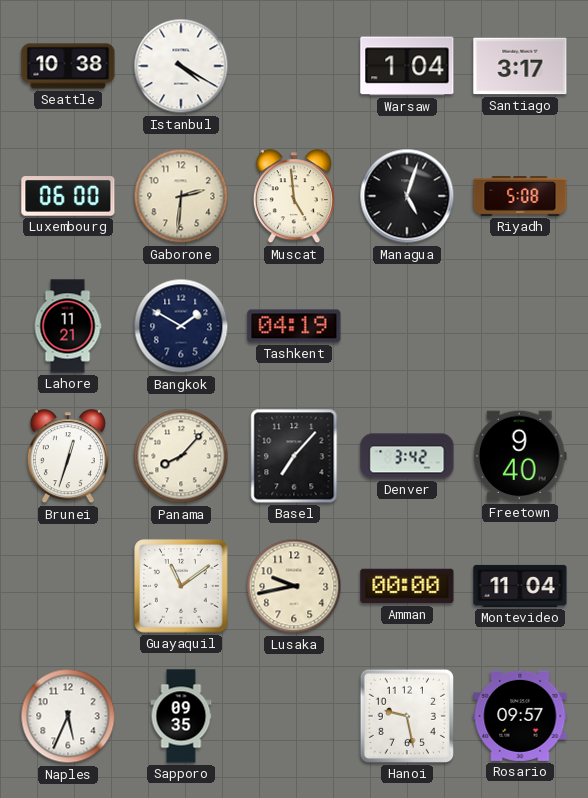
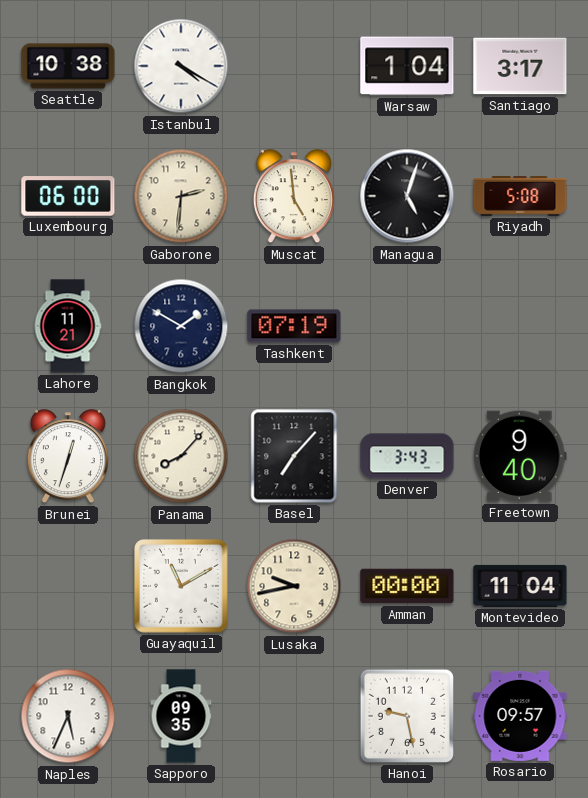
Tashkent: 04:19 -> 07:19 (294, 326)
Denver: 3:42 -> 3:43 (407, 456)
Guayaquil: 11:09 -> 11:10 (181, 586)
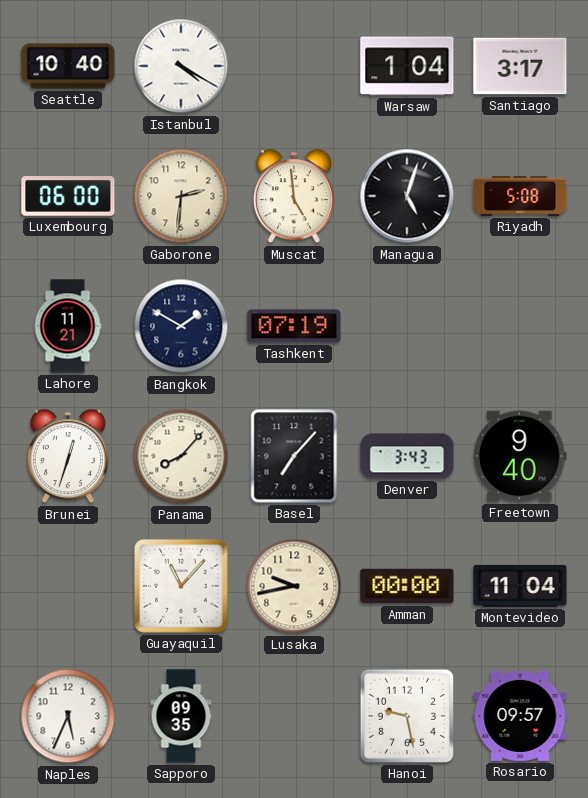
Seattle: 10:38 -> 10:40 (68, 66)
Guayaquil: 11:10 -> 11:07 (181, 586)
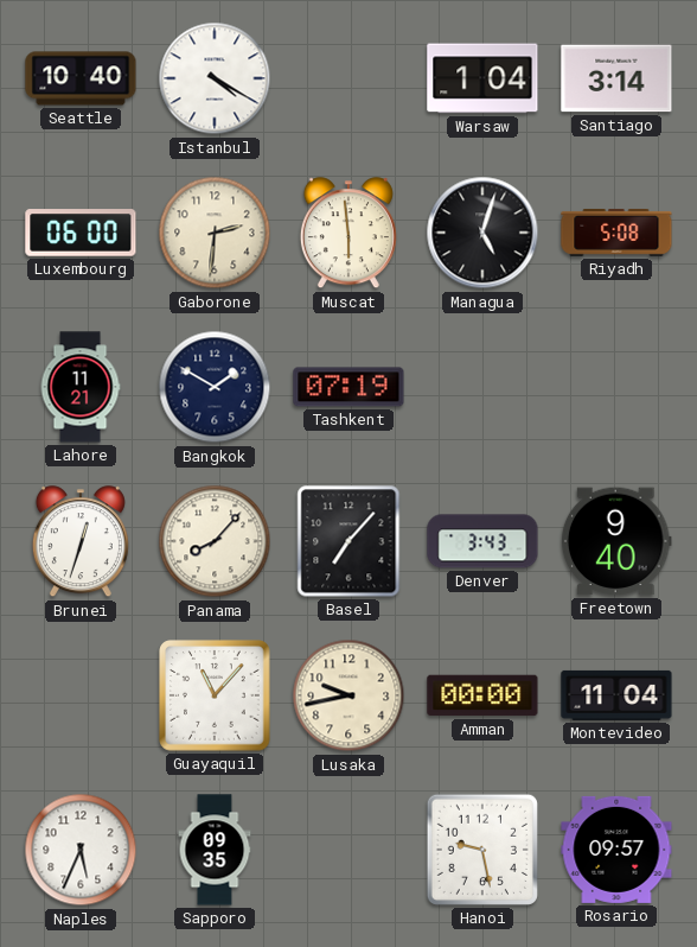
Santiago: 3:17 -> 3:14 (616, 78)
Muscat: 4:59 -> 5:59 (348, 234)
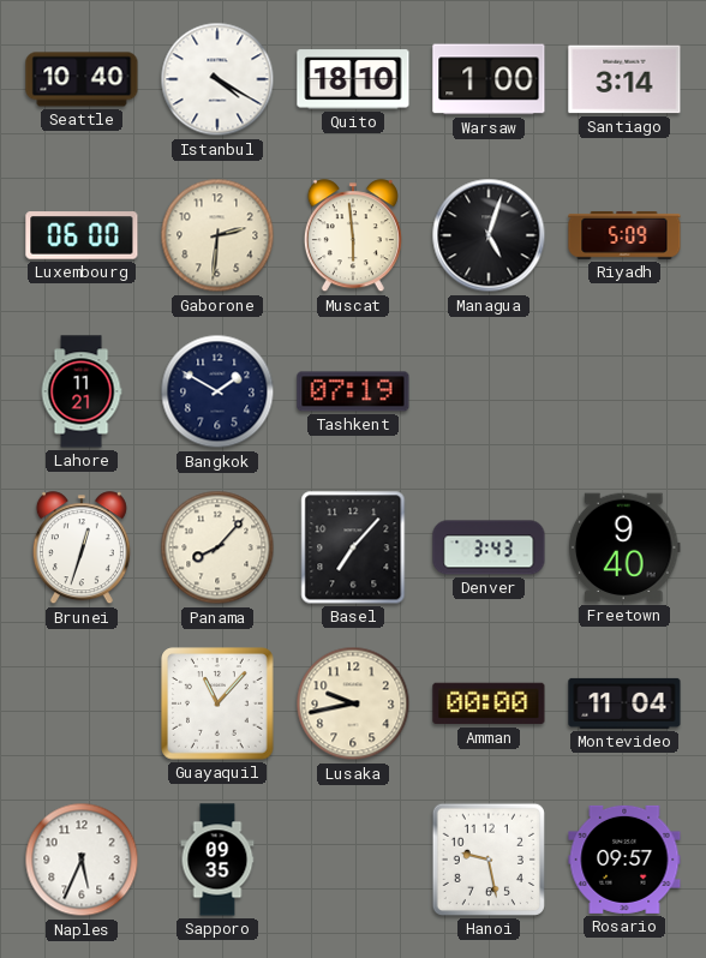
Quito: none -> 18:10 (353, 79)
Warsaw: 1:04 -> 1:00 (489, 79)
Riyadh: 5:08 -> 5:09 (624, 235)
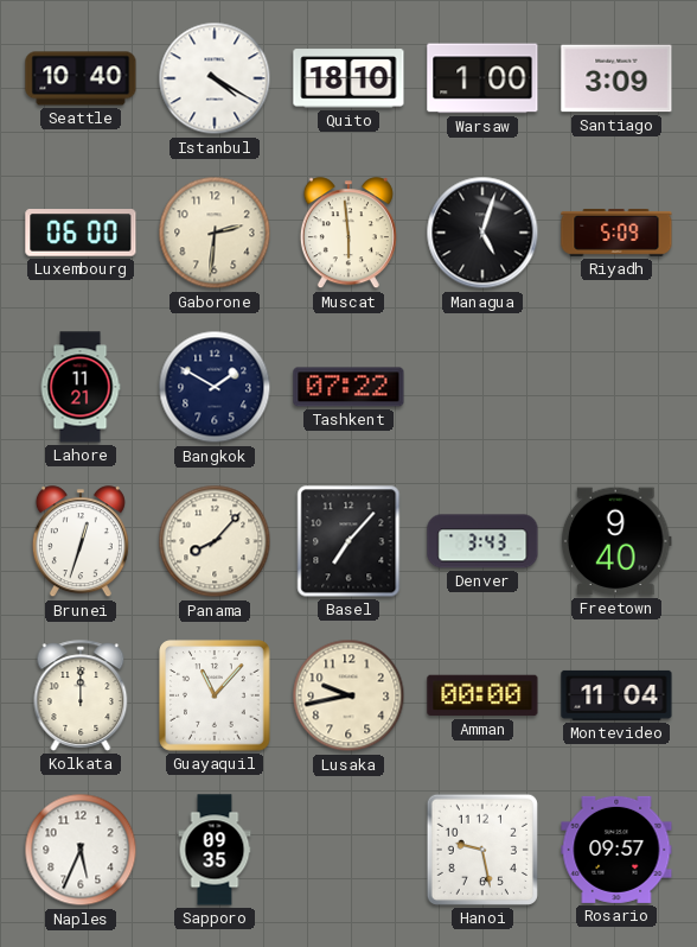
Santiago: 3:14 -> 3:09 (616, 78)
Tashkent: 07:19 -> 07:22 (348, 387)
Kolkata: none -> 12:00 (81, 695)
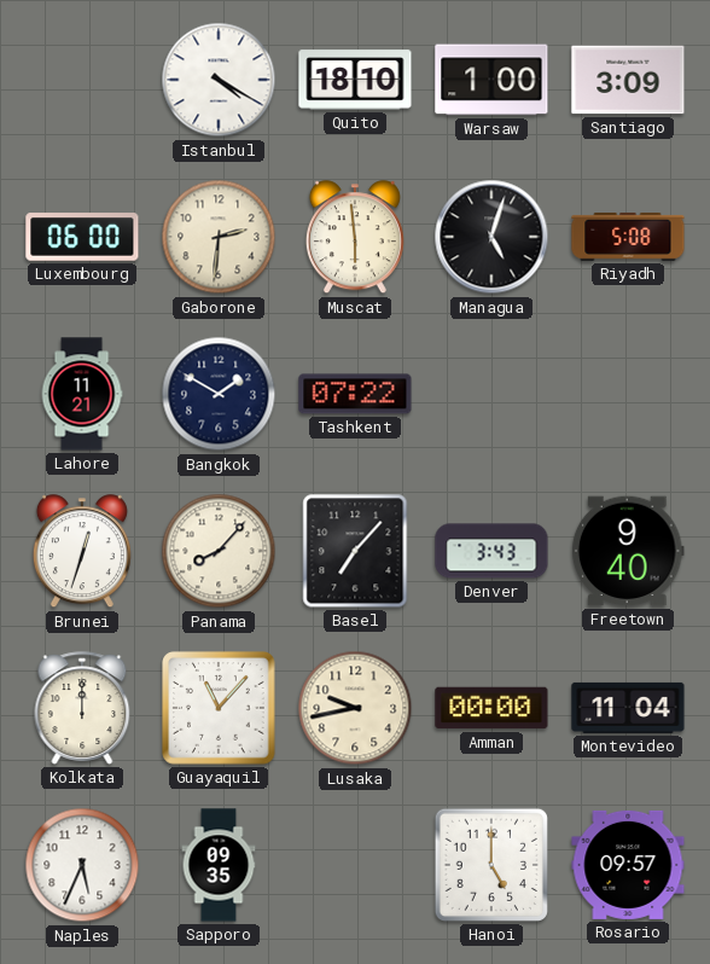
Seattle: 10:40 -> none (81, 78)
Riyadh: 5:09 -> 5:08 (628, 237)
Hanoi: 9:28 -> 5:00 (491, 865)
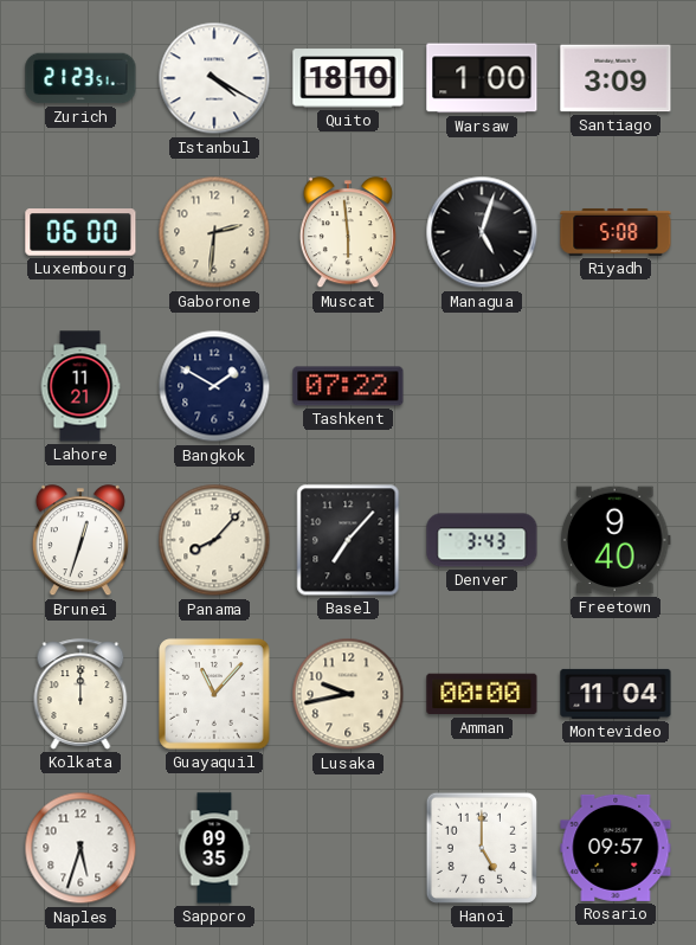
Zurich: none -> 21:23 (80, 78)
Naples: 5:34 -> 5:33 (80, 848)
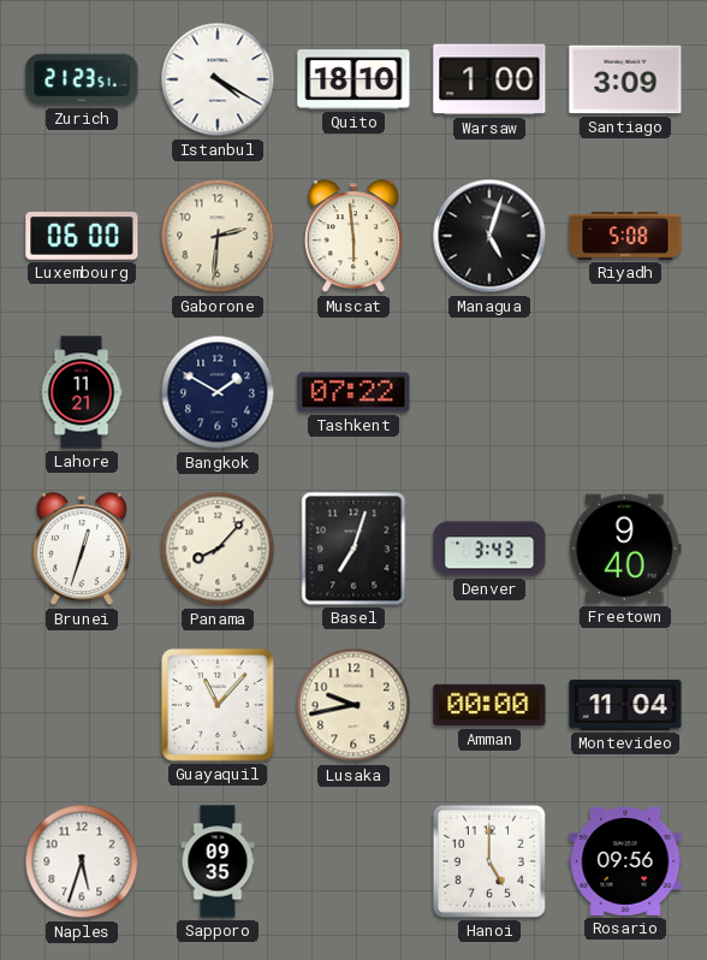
Basel: 7:07 -> 7:03 (353, 549)
Kolkata: 12:00 -> none (80, 694)
Rosario: 09:57 -> 09:56 (625, 861)
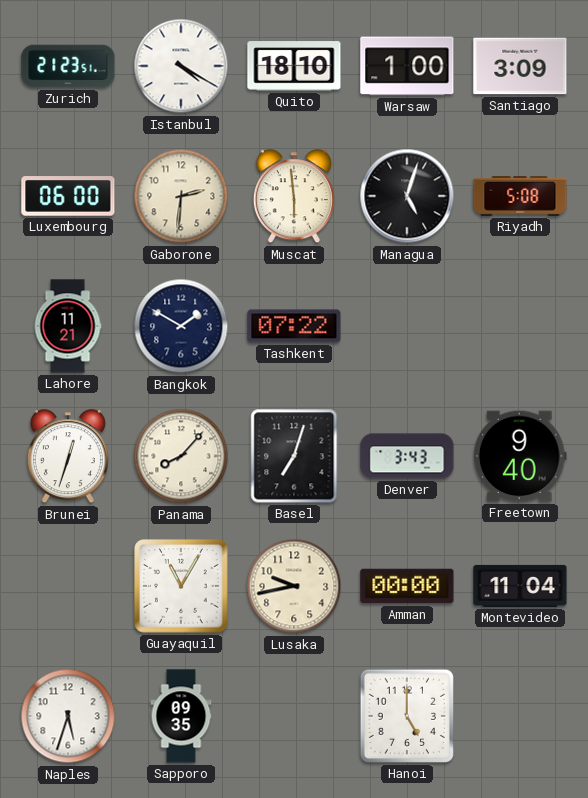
Guayaquil: 11:07 -> 11:05 (181, 586)
Rosario: 09:56 -> none (625, 861)
